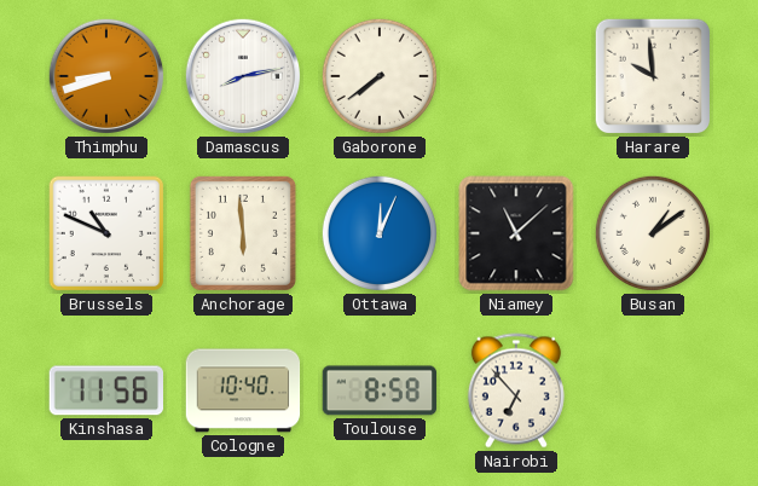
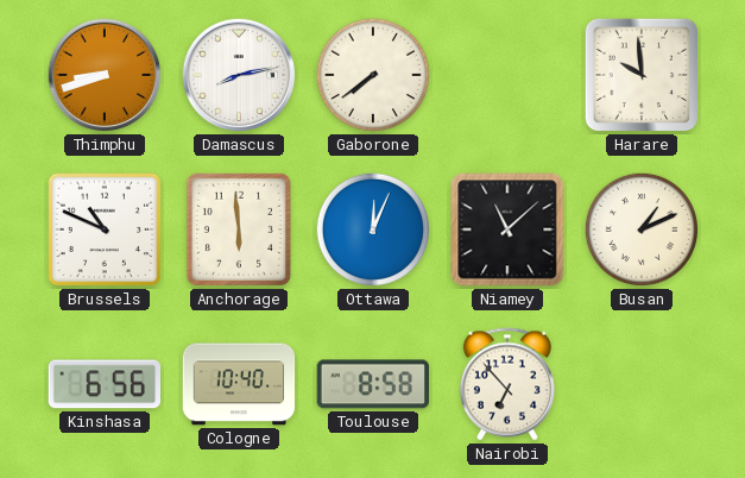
Busan: 1:09 -> 1:11 (642, 229)
Kinshasa: 11:56 -> 6:56 (103, 384)
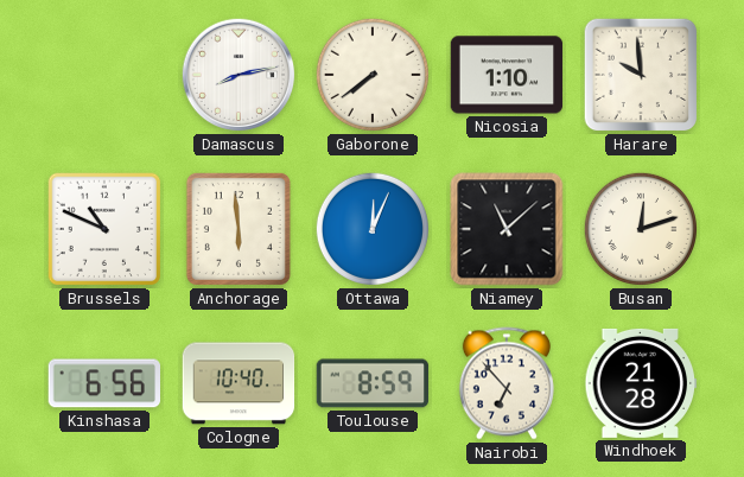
Thimphu: 8:42 -> none (105, 75)
Nicosia: none -> 1:10 (507, 75)
Busan: 1:11 -> 12:12 (641, 229)
Toulouse: 8:58 -> 8:59 (373, 383)
Windhoek: none -> 21:28 (641, 383)
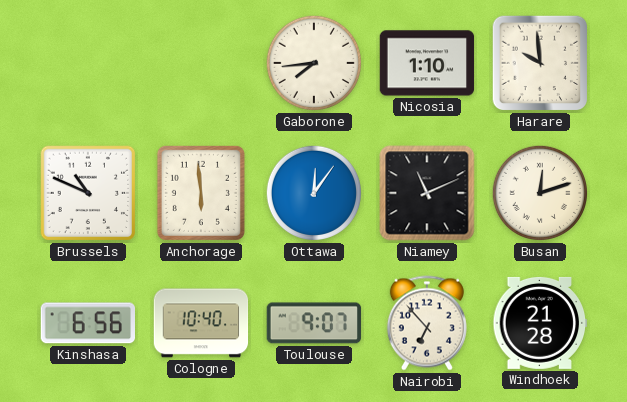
Damascus: 8:13 -> none (239, 75)
Gaborone: 7:39 -> 7:44 (314, 63)
Ottawa: 12:04 -> 12:06 (314, 193)
Niamey: 11:08 -> 11:11 (427, 193)
Toulouse: 8:59 -> 9:07 (314, 323)
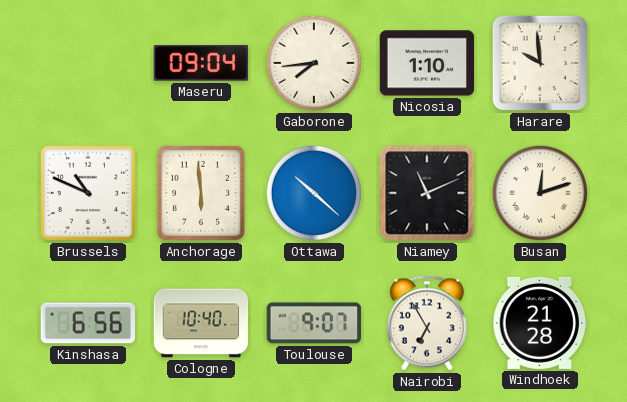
Maseru: none -> 09:04 (201, 63)
Ottawa: 12:06 -> 10:22 (314, 193)
Nairobi: 6:53 -> 6:55 (427, 323)
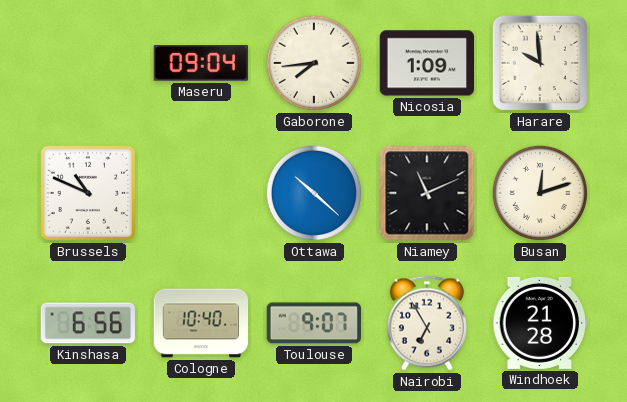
Nicosia: 1:10 -> 1:09 (427, 63)
Anchorage: 5:59 -> none (201, 193)
